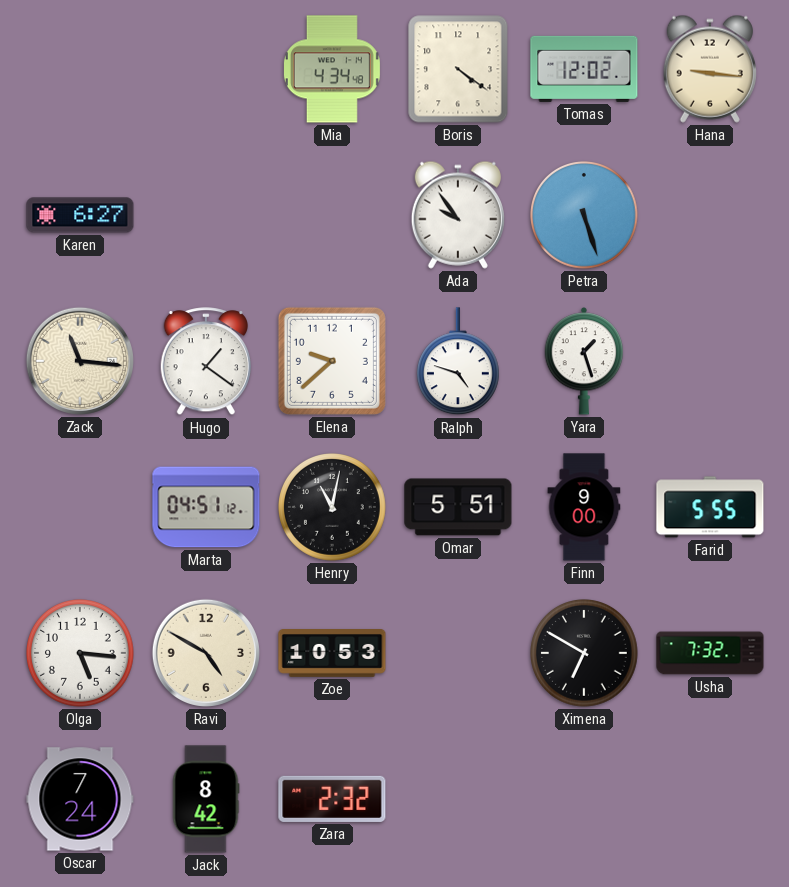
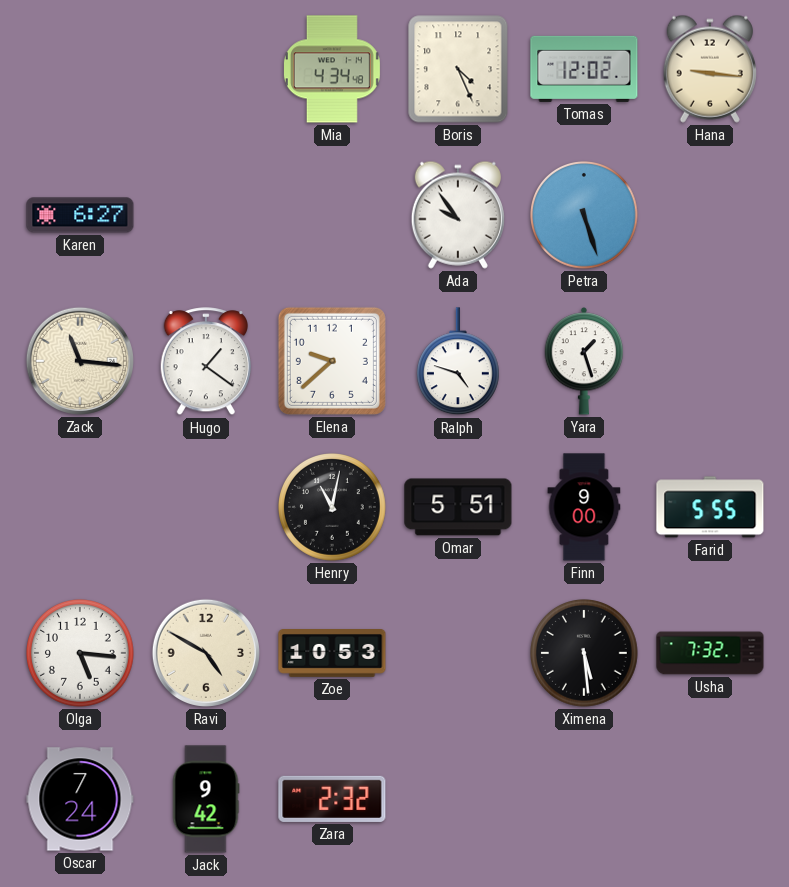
Boris: 4:21 -> 4:26 (458, 69)
Marta: 04:51 -> none (206, 507)
Ximena: 6:50 -> 5:29 (585, 654)
Jack: 8:42 -> 9:42 (206, 799)
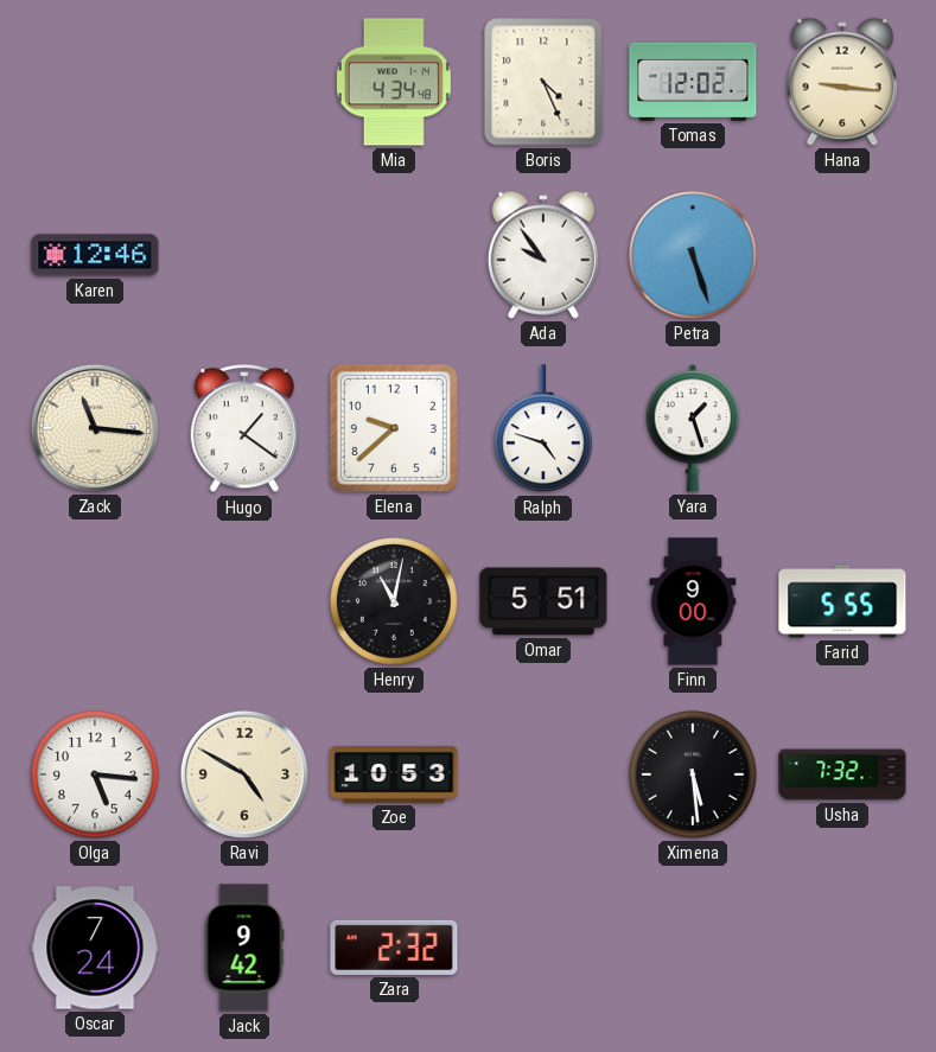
Karen: 6:27 -> 12:46 (95, 255)
